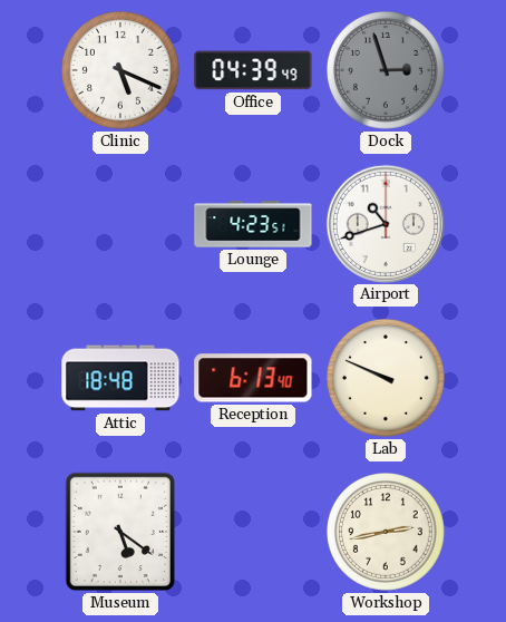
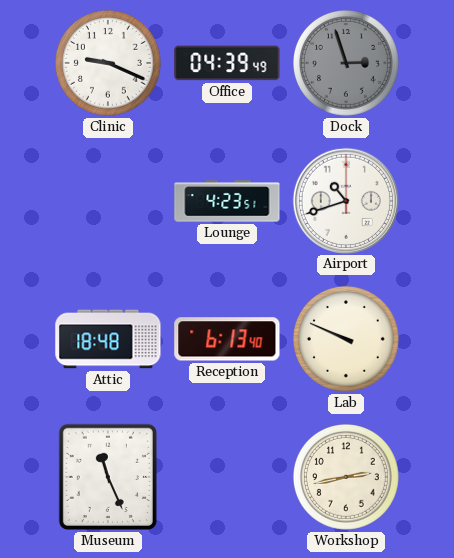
Clinic: 5:19 -> 9:19 (108, 63)
Museum: 5:21 -> 11:26 (108, 477)
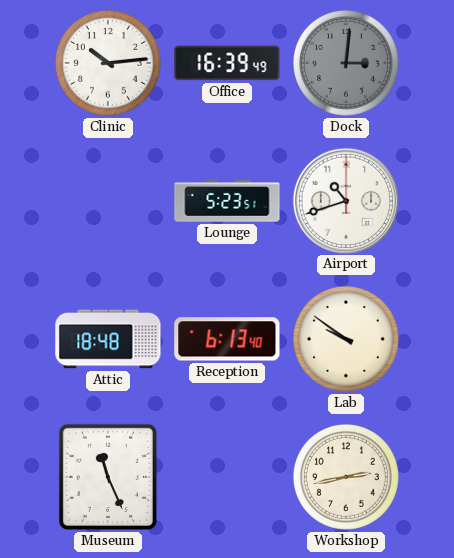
Clinic: 9:19 -> 10:14 (108, 63)
Office: 04:39 -> 16:39 (227, 63)
Dock: 2:57 -> 3:01 (346, 63)
Lounge: 4:23 -> 5:23 (227, 201)
Lab: 9:49 -> 9:51 (346, 339)
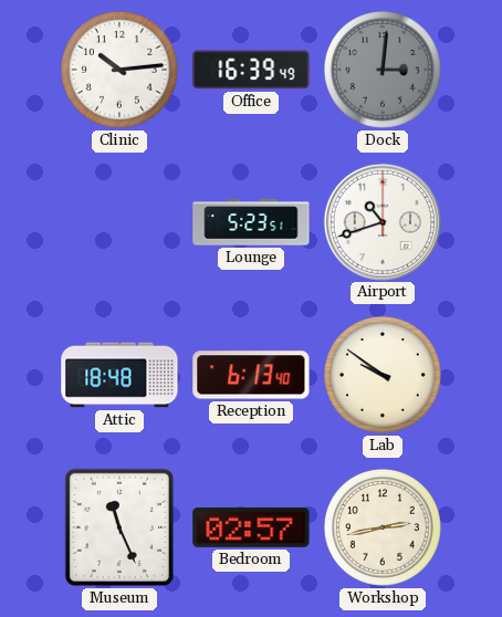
Bedroom: none -> 02:57 (251, 527)
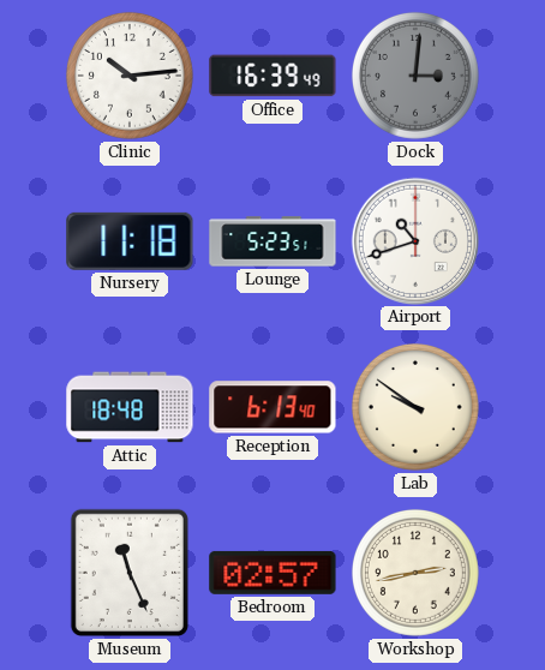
Nursery: none -> 11:18 (130, 241)
